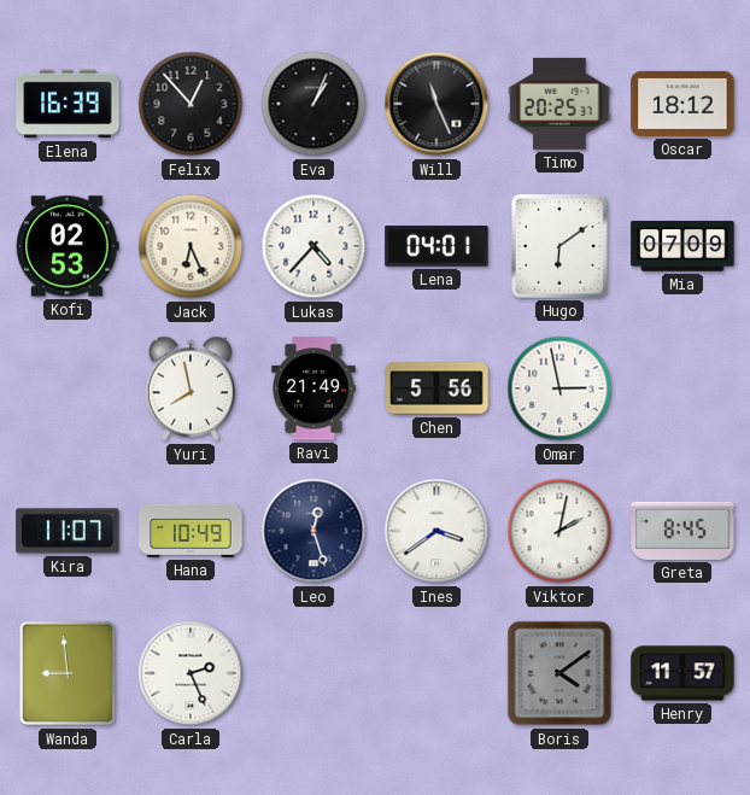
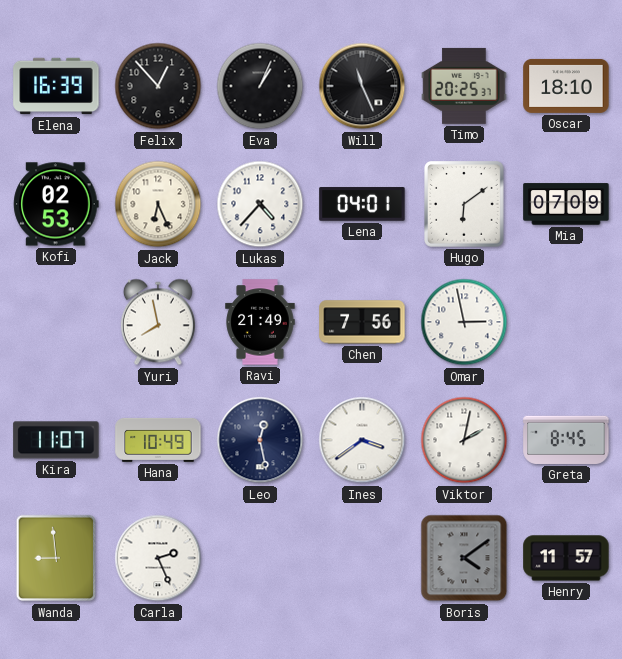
Oscar: 18:12 -> 18:10 (566, 86)
Chen: 5:56 -> 7:56 (362, 322)
Leo: 12:27 -> 12:28 (260, 440)
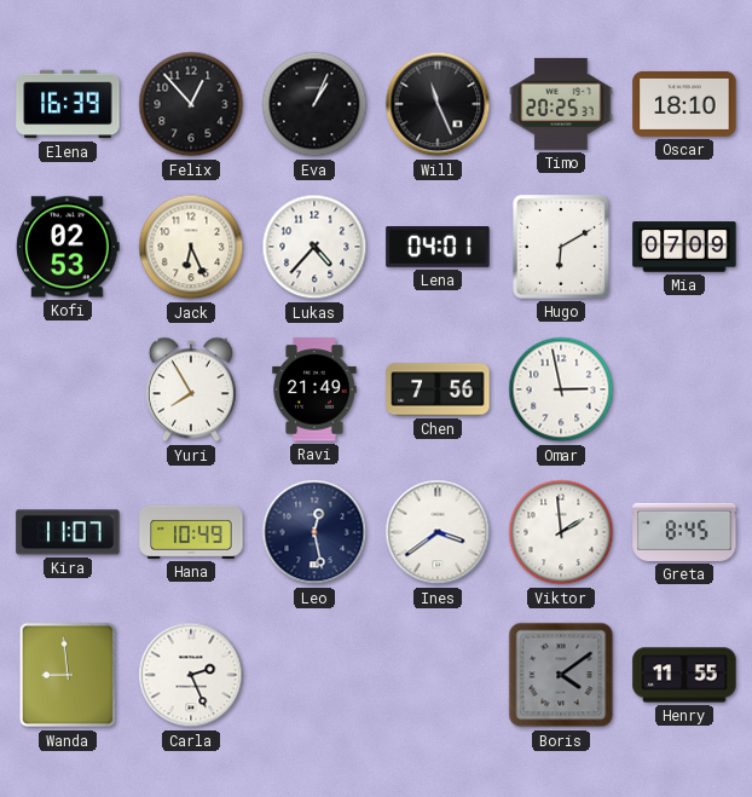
Hugo: 6:09 -> 6:10 (562, 248)
Yuri: 7:58 -> 7:55 (191, 389)
Viktor: 2:02 -> 1:59 (561, 532)
Henry: 11:57 -> 11:55 (684, 675)
